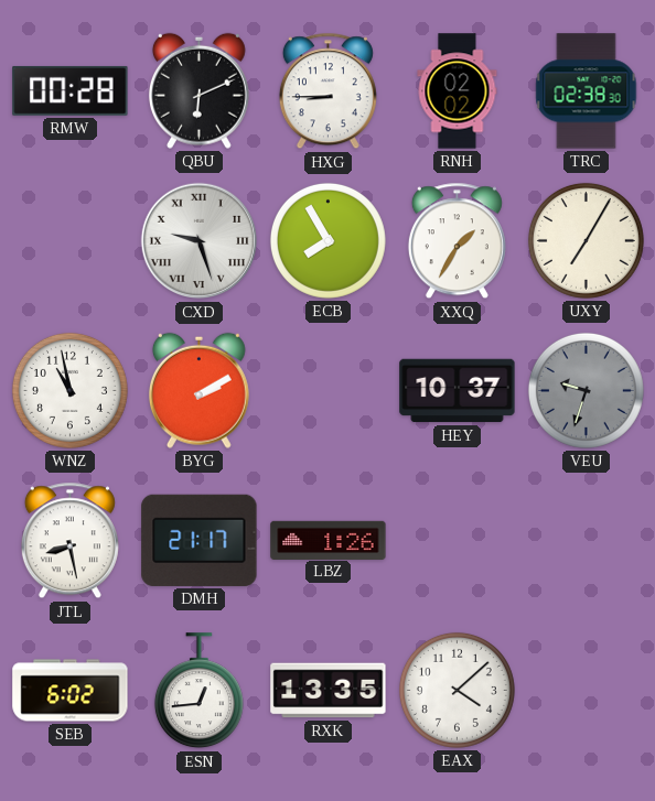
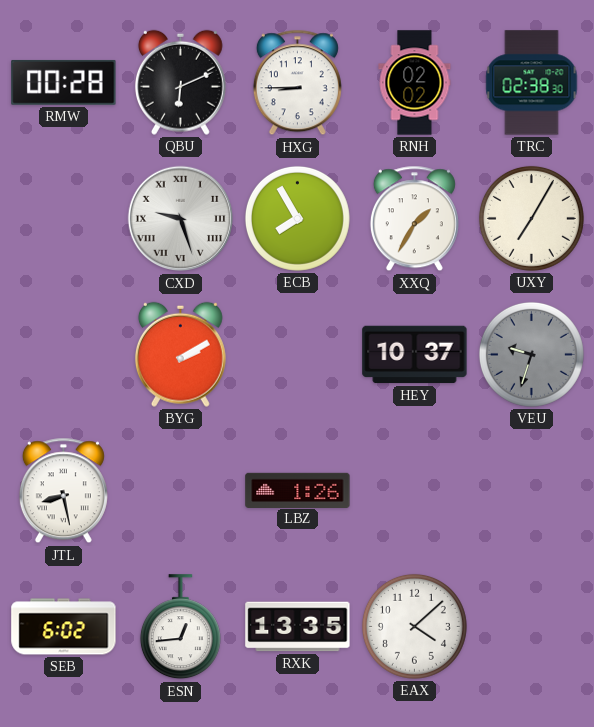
WNZ: 10:58 -> none (69, 390)
DMH: 21:17 -> none (200, 540)
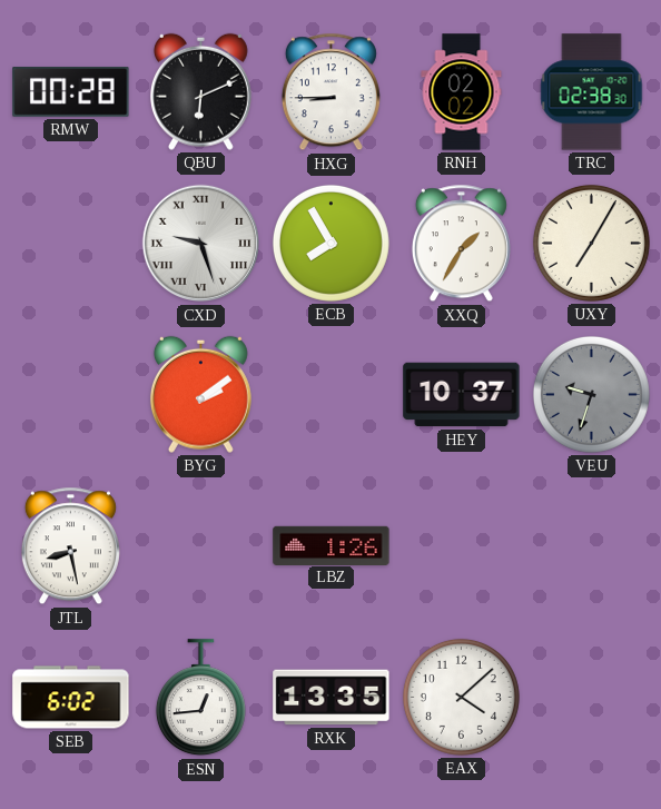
BYG: 2:10 -> 2:09 (200, 394)
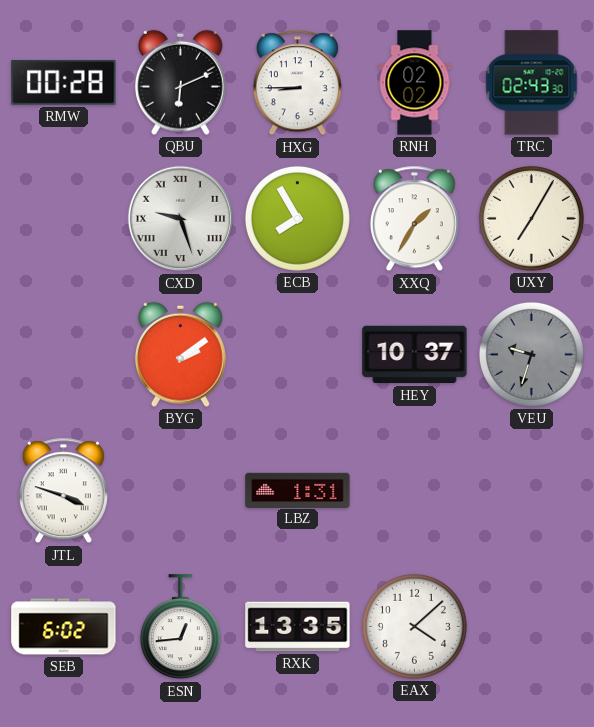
TRC: 02:38 -> 02:43 (532, 83)
JTL: 8:28 -> 3:48 (63, 491)
LBZ: 1:26 -> 1:31 (298, 490)
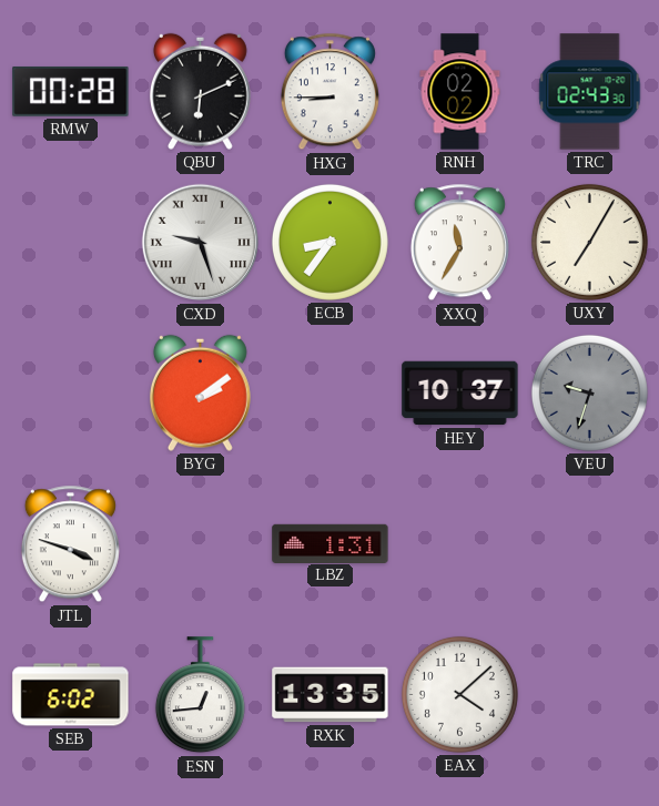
ECB: 7:55 -> 8:36 (329, 242)
XXQ: 1:35 -> 11:35 (459, 243)
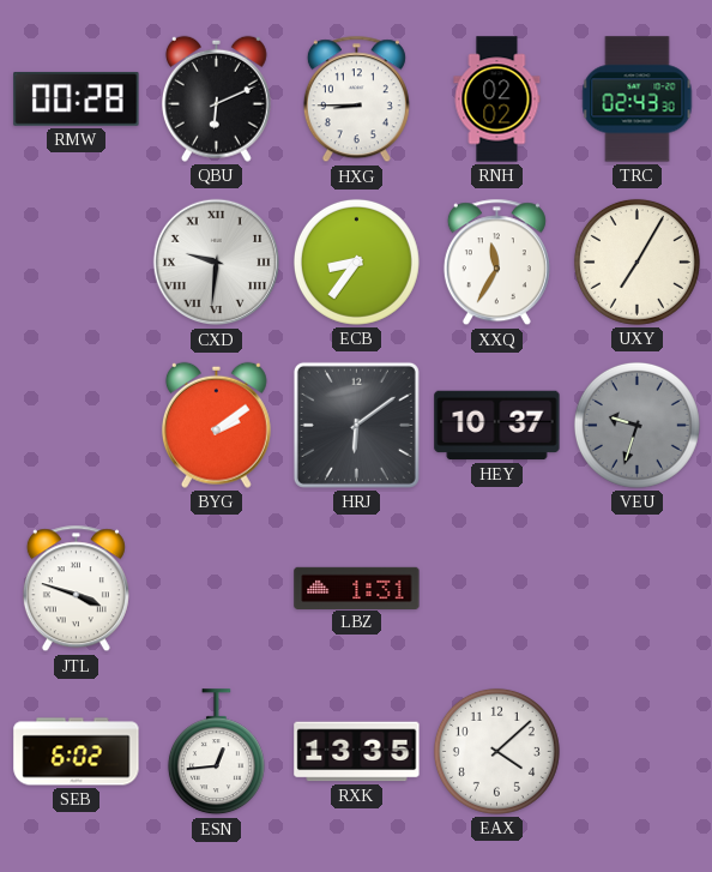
CXD: 9:27 -> 9:31 (217, 263)
HRJ: none -> 6:09 (356, 425)
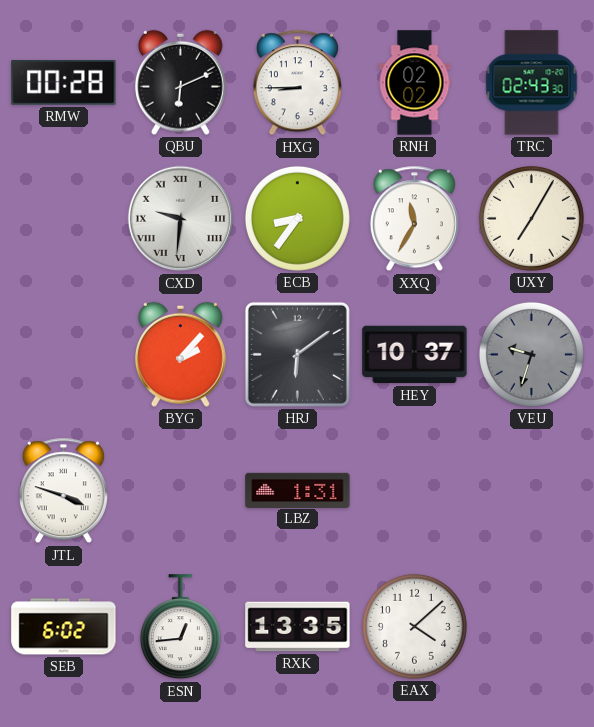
BYG: 2:09 -> 2:07 (180, 354)
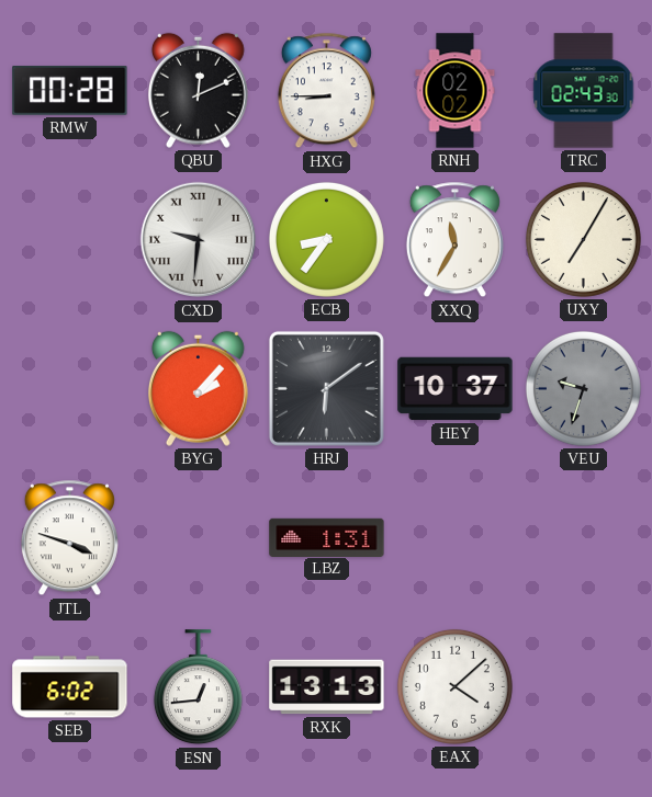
QBU: 6:11 -> 12:11 (198, 90)
RXK: 13:35 -> 13:13 (327, 687)
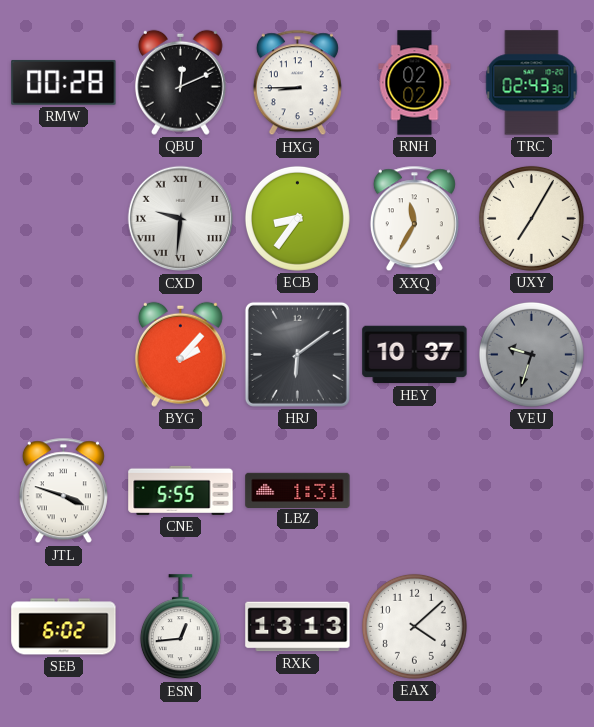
CNE: none -> 5:55 (181, 490)
